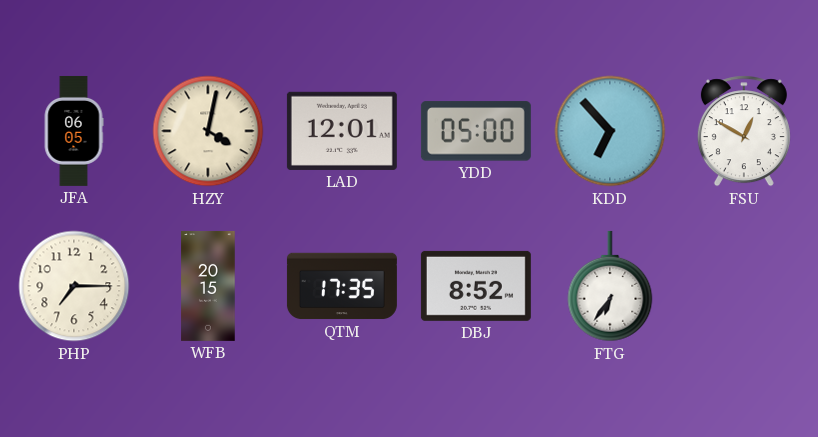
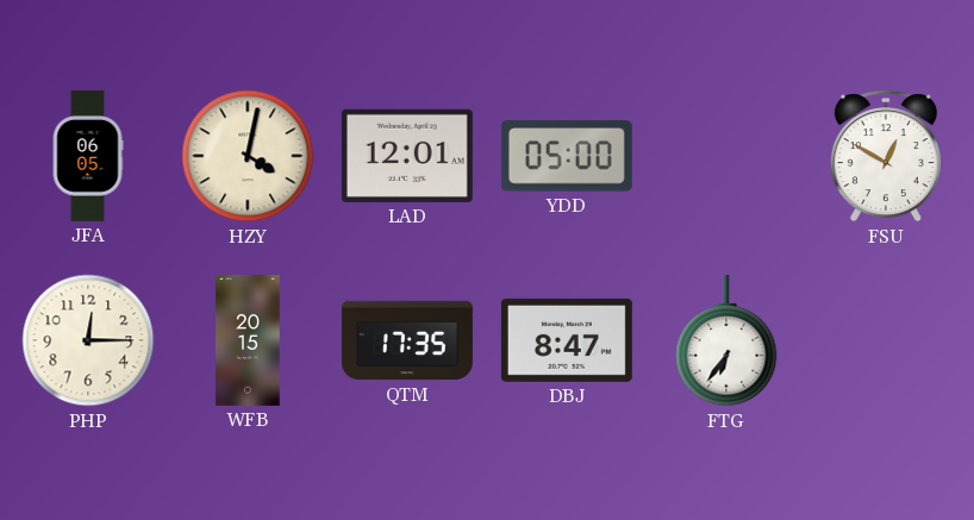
KDD: 6:53 -> none (610, 131)
PHP: 7:15 -> 12:15 (88, 340)
DBJ: 8:52 -> 8:47 (567, 340)
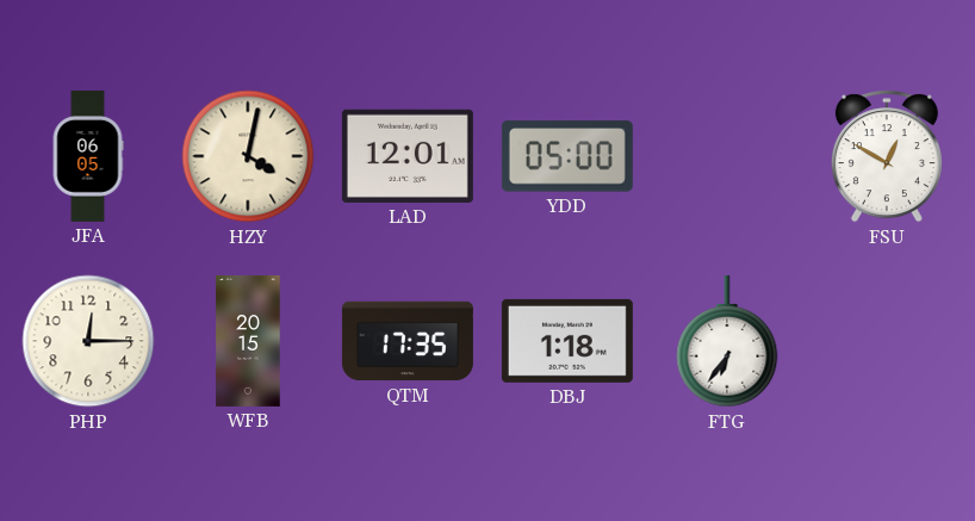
DBJ: 8:47 -> 1:18 (567, 341)
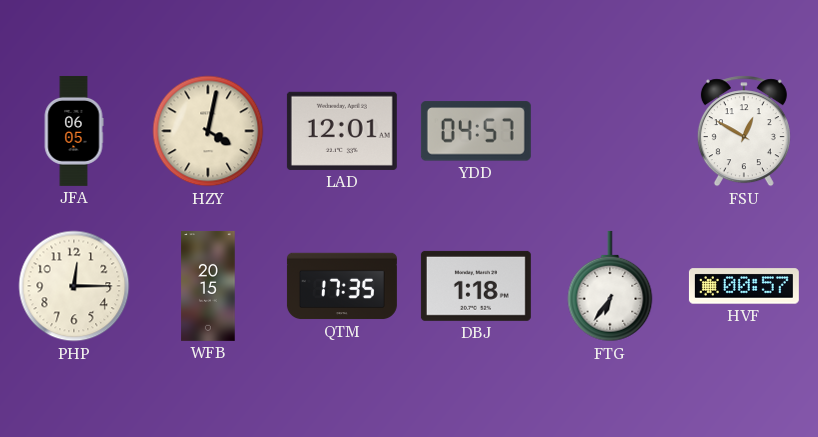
YDD: 05:00 -> 04:57 (476, 131)
HVF: none -> 00:57 (744, 286)
